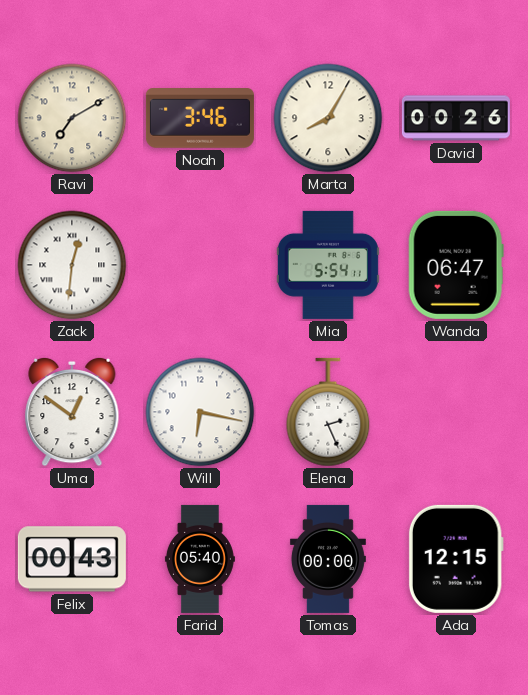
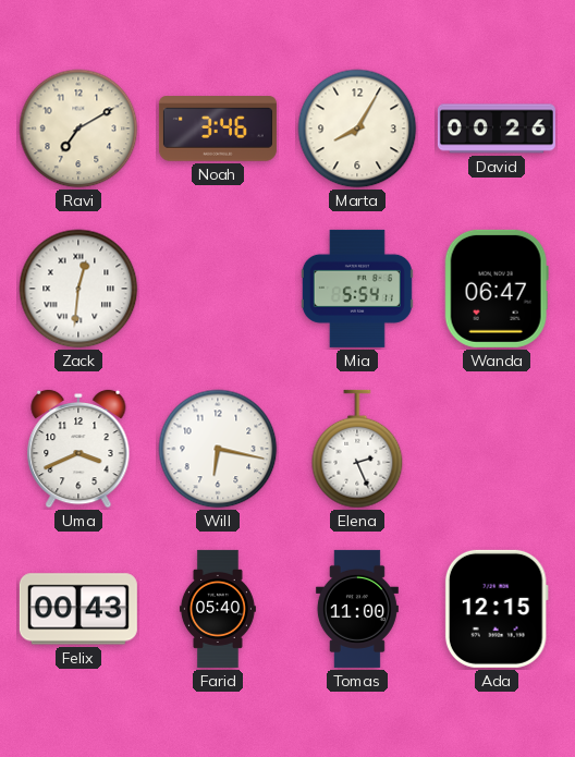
Uma: 12:51 -> 3:41 (78, 449)
Tomas: 00:00 -> 11:00 (357, 609)
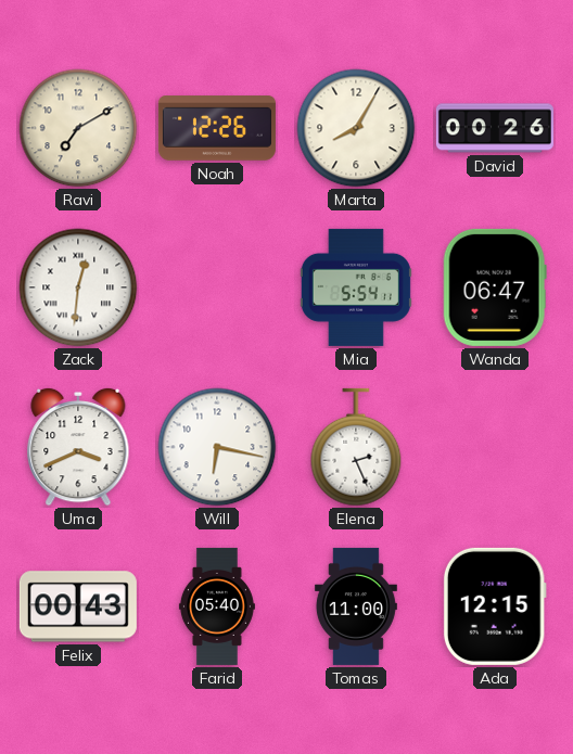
Noah: 3:46 -> 12:26 (217, 128)
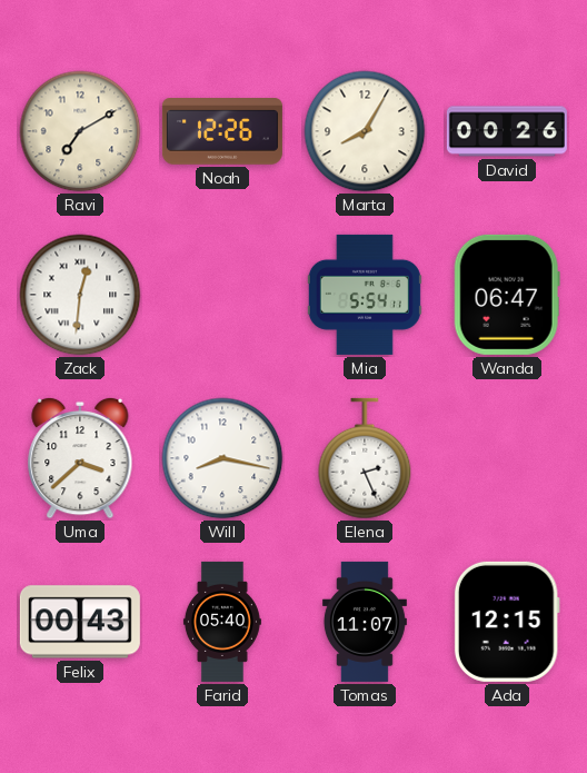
Uma: 3:41 -> 3:38 (80, 458)
Will: 6:17 -> 8:17 (222, 458)
Tomas: 11:00 -> 11:07 (365, 622)
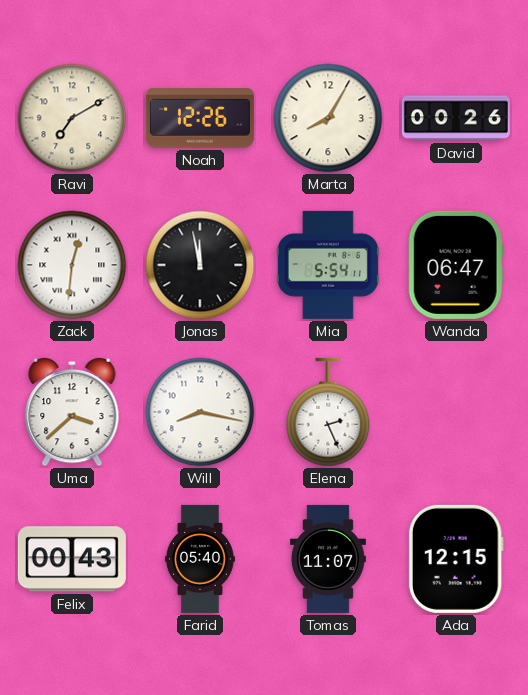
Jonas: none -> 11:58 (200, 265)
